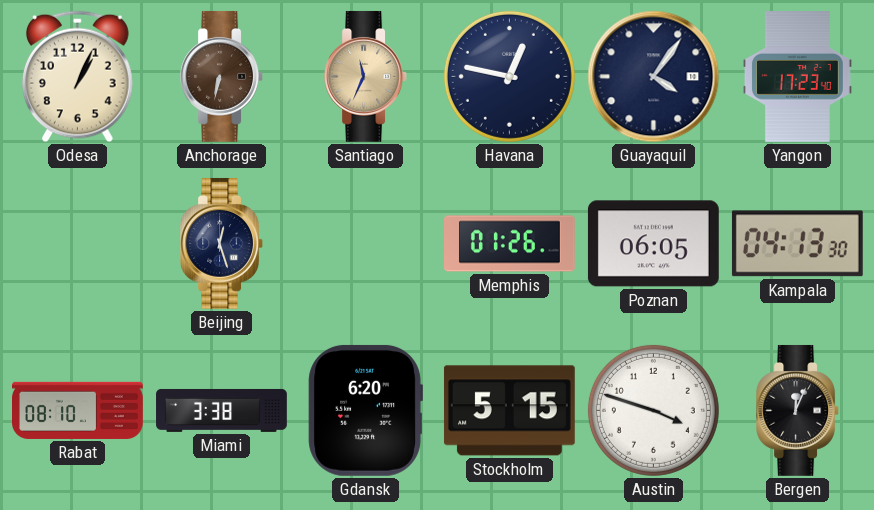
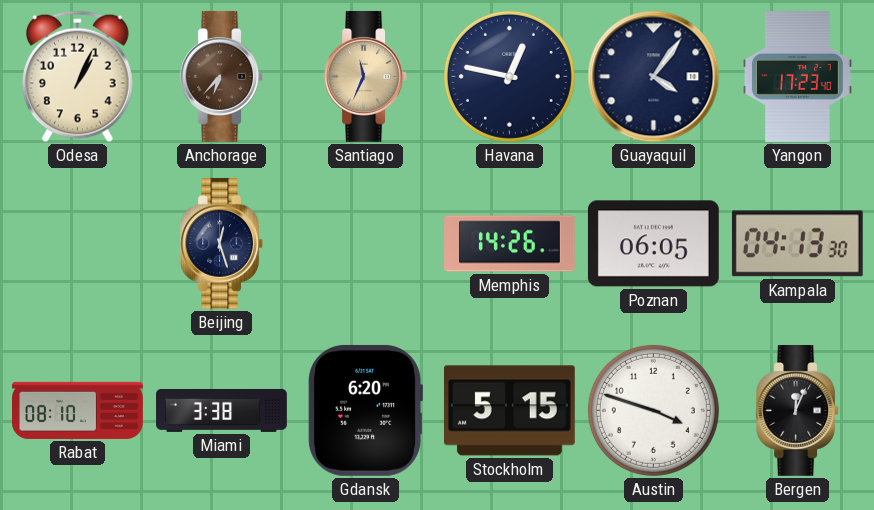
Anchorage: 6:32 -> 6:37 (221, 76)
Memphis: 01:26 -> 14:26 (510, 244)
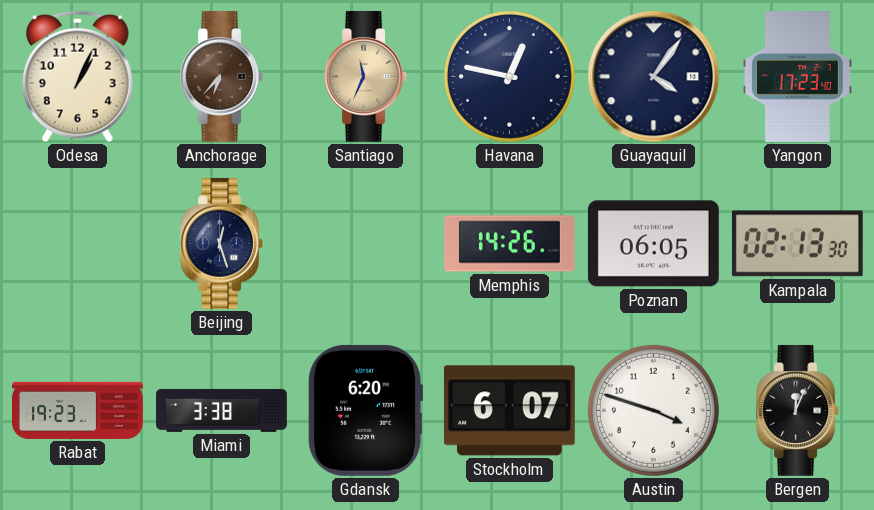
Kampala: 04:13 -> 02:13 (797, 244)
Rabat: 08:10 -> 19:23 (78, 410)
Stockholm: 5:15 -> 6:07 (509, 411)
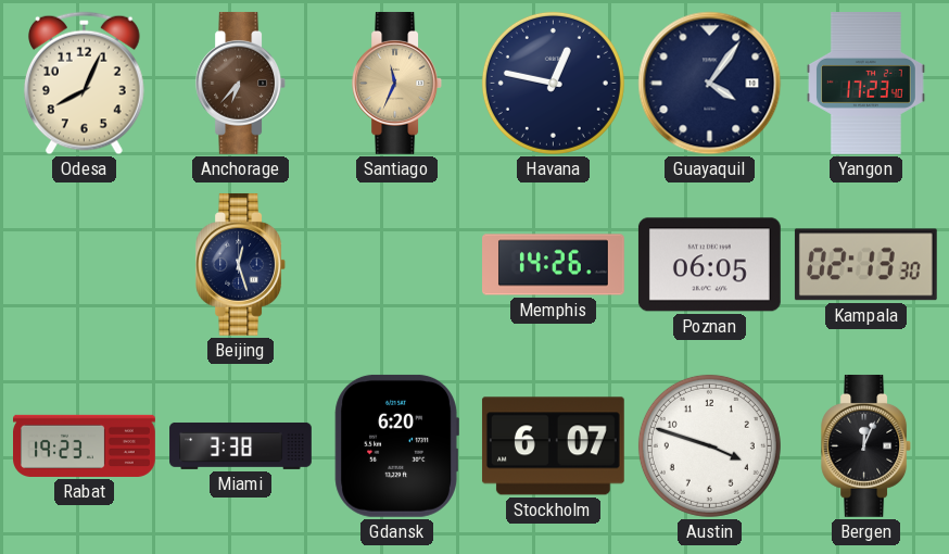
Odesa: 1:04 -> 8:04 (84, 84)
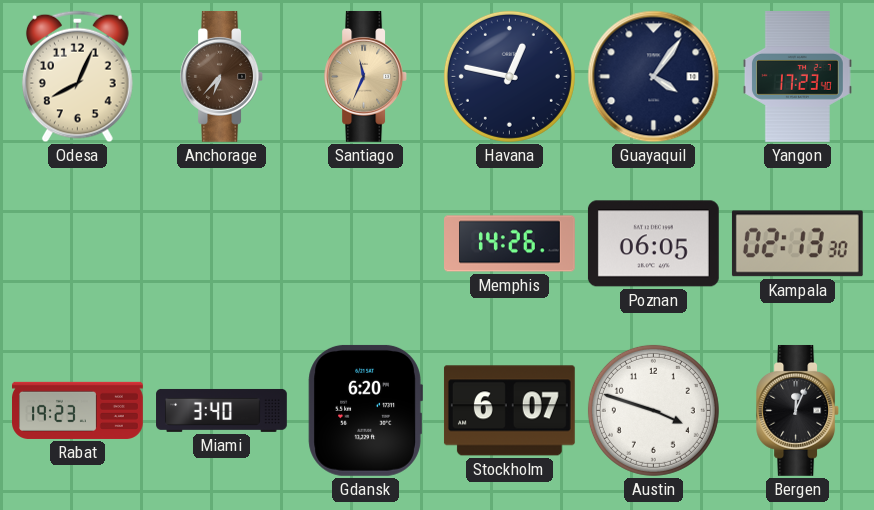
Beijing: 12:27 -> none (240, 264)
Miami: 3:38 -> 3:40 (222, 410)
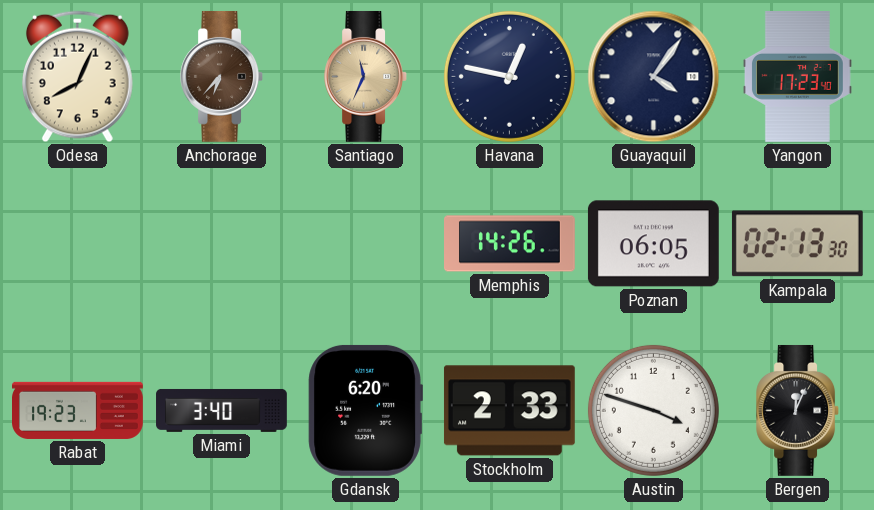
Stockholm: 6:07 -> 2:33 (509, 411)
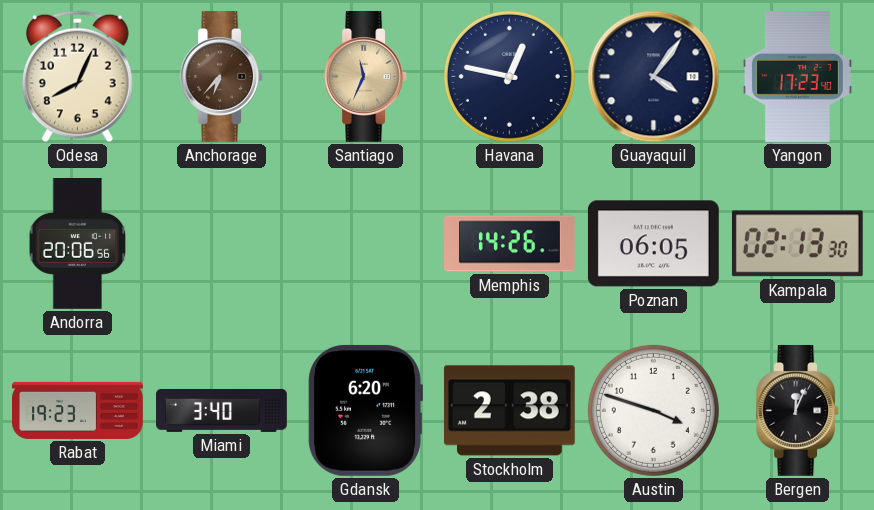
Andorra: none -> 20:06 (78, 244)
Stockholm: 2:33 -> 2:38 (509, 411)
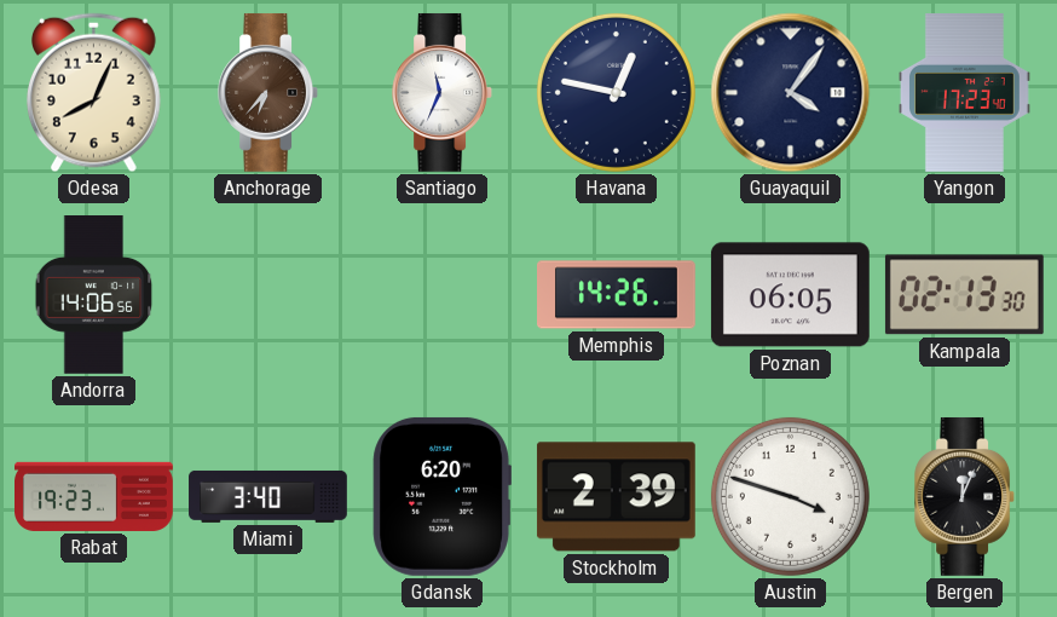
Santiago dial: champagne -> white (441, 92)
Andorra: 20:06 -> 14:06 (94, 295)
Stockholm: 2:38 -> 2:39 (616, 497)
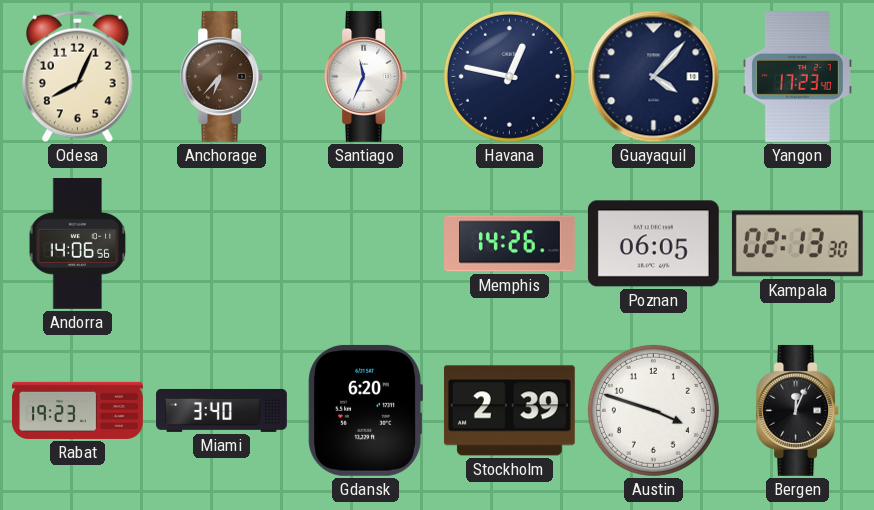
Guayaquil: 4:06 -> 4:07 (654, 77)
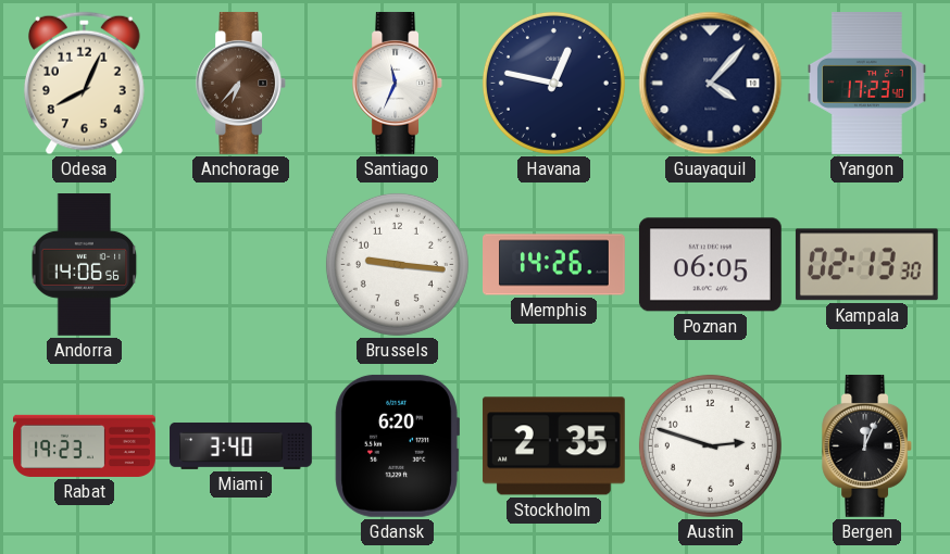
Brussels: none -> 9:16 (397, 264)
Stockholm: 2:39 -> 2:35 (553, 446)
Austin: 3:48 -> 2:48 (710, 445)
